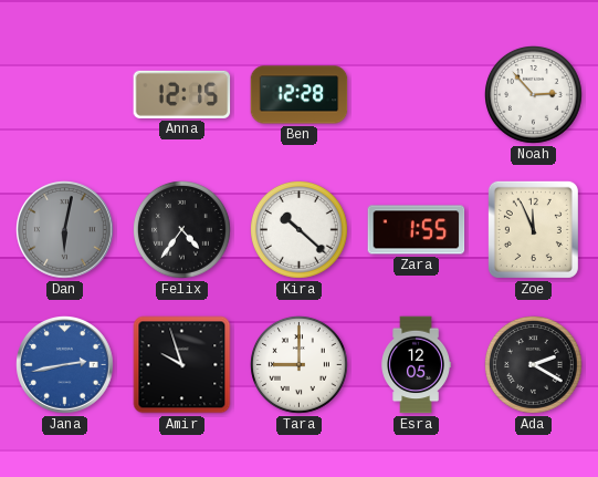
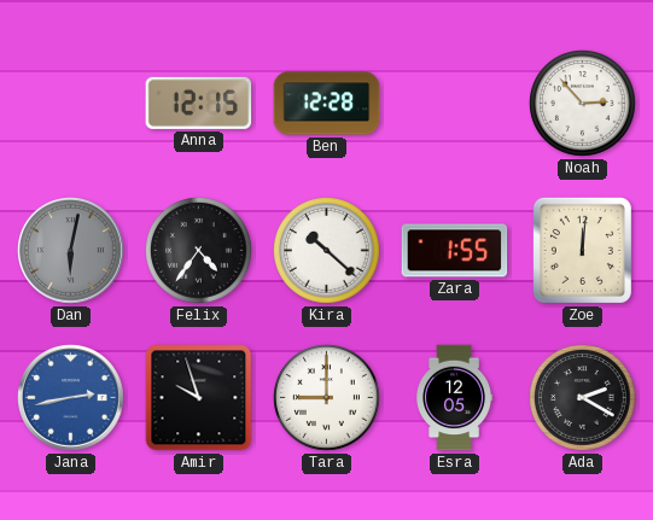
Zoe: 11:56 -> 12:01 (582, 250)
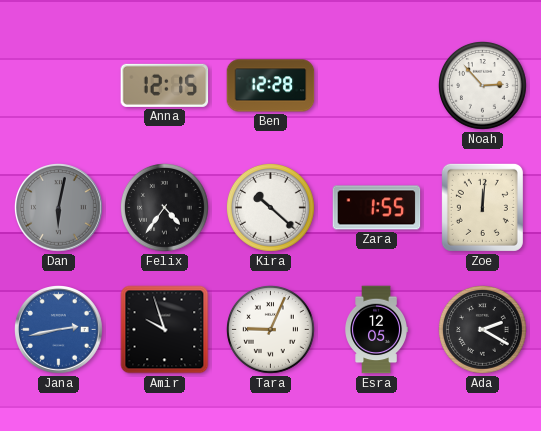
Tara: 9:00 -> 9:04 (271, 330)
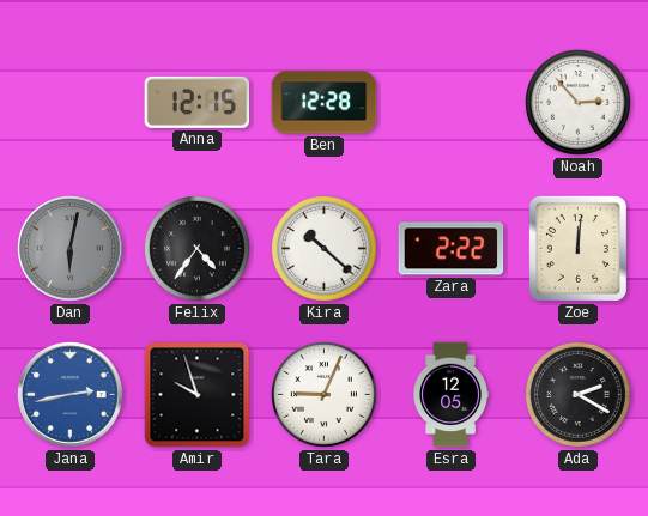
Zara: 1:55 -> 2:22 (452, 249)
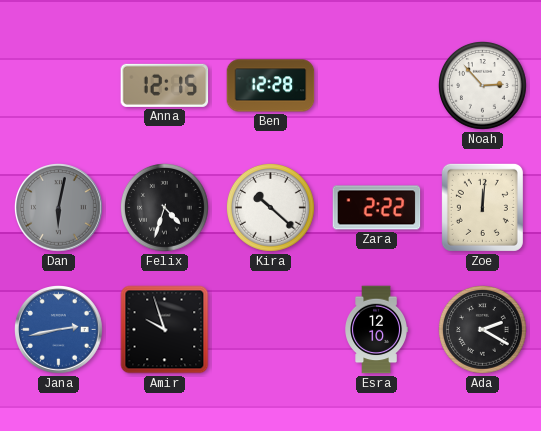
Felix: 4:36 -> 4:33 (165, 208)
Tara: 9:04 -> none (325, 395)
Esra: 12:05 -> 12:10 (376, 330)
